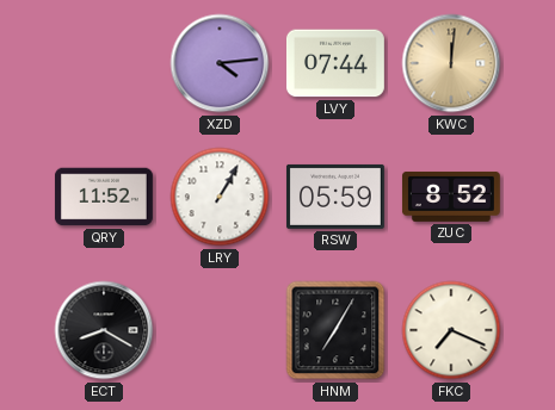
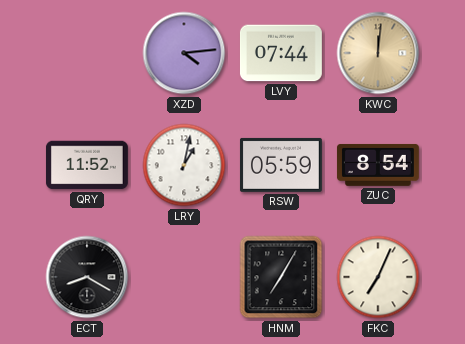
LRY: 1:05 -> 1:02 (184, 165)
ZUC: 8:52 -> 8:54 (378, 165)
FKC: 7:19 -> 7:04 (378, 277)
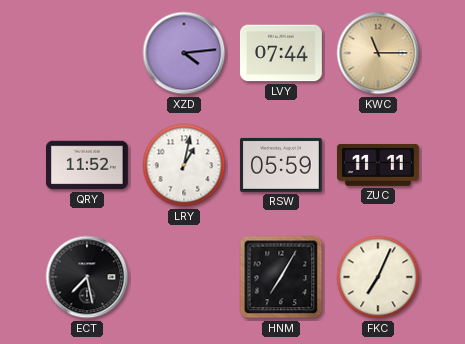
KWC: 12:01 -> 11:15 (378, 53)
ZUC: 8:54 -> 11:11 (378, 165)
ECT: 8:20 -> 7:28 (87, 277)
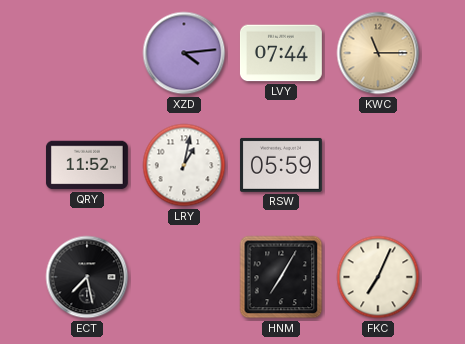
ZUC: 11:11 -> none (378, 165)
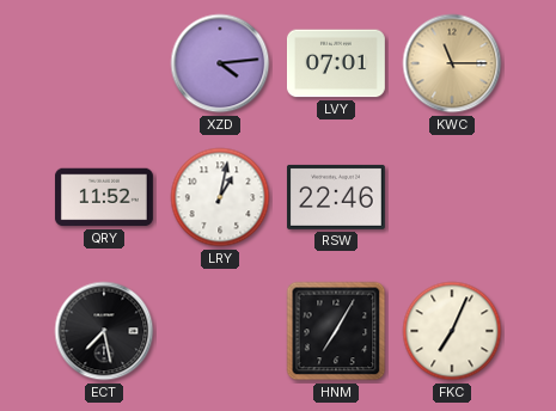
LVY: 07:44 -> 07:01 (336, 63)
RSW: 05:59 -> 22:46 (336, 197)
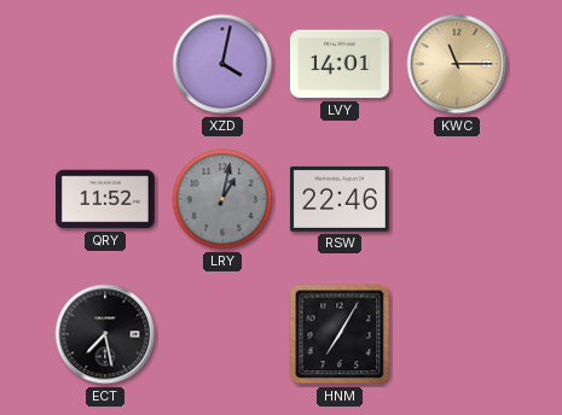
XZD: 4:14 -> 4:02 (222, 64)
LVY: 07:01 -> 14:01 (340, 64)
LRY dial: white -> grey (222, 199)
FKC: 7:04 -> none (452, 331)
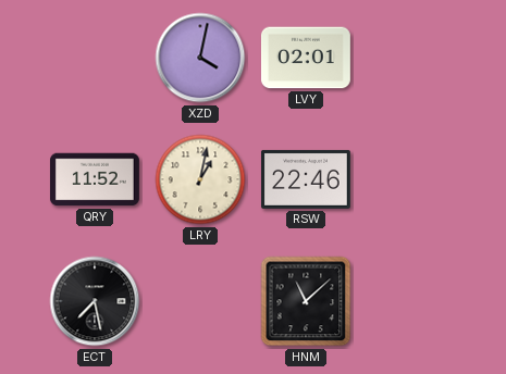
LVY: 14:01 -> 02:01 (306, 58)
KWC: 11:15 -> none (457, 64)
LRY dial: grey -> cream (200, 179)
HNM: 7:05 -> 11:08 (306, 301)
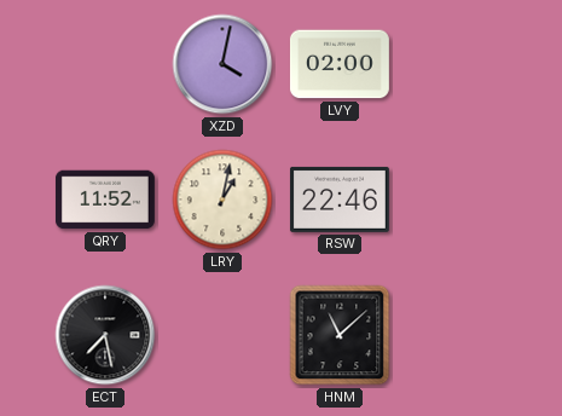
LVY: 02:01 -> 02:00 (340, 64)
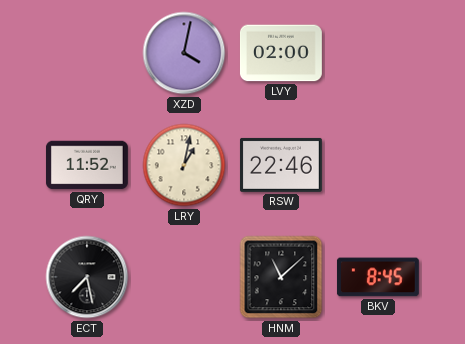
BKV: none -> 8:45 (378, 277)
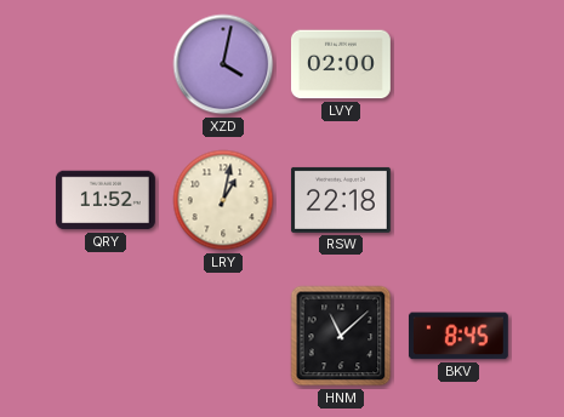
RSW: 22:46 -> 22:18 (341, 200)
ECT: 7:28 -> none (87, 277)
